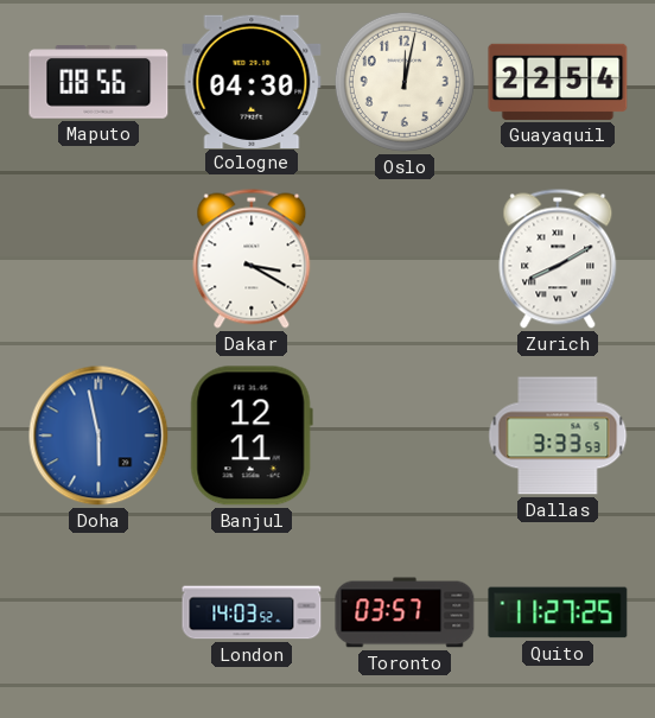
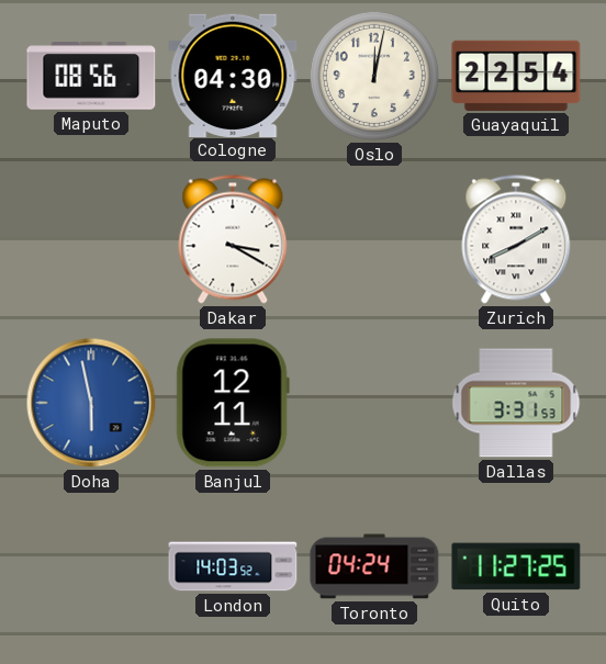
Dallas: 3:33 -> 3:31 (516, 403)
Toronto: 03:57 -> 04:24 (374, 566)
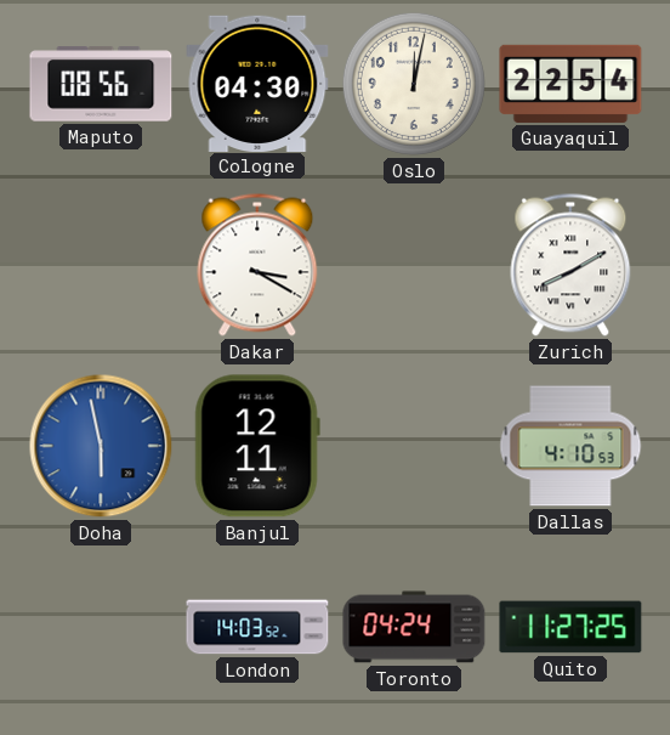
Dallas: 3:31 -> 4:10 (570, 446)
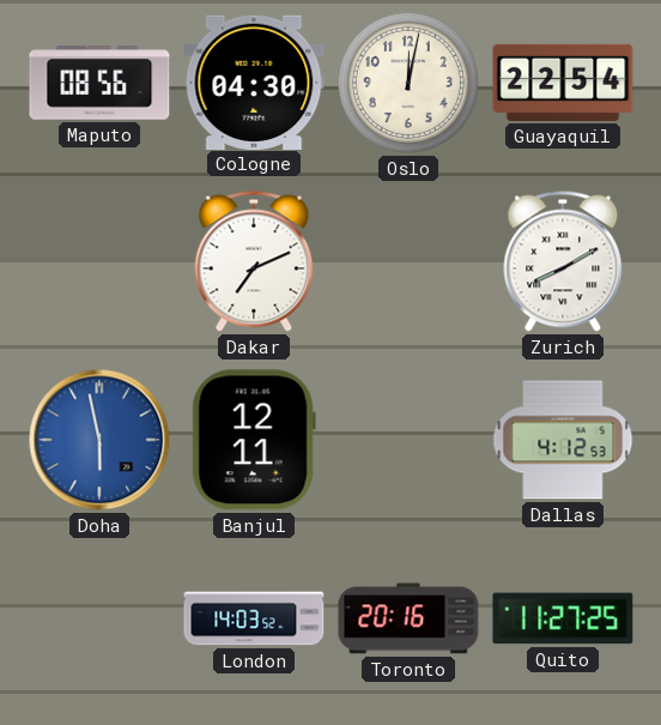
Dakar: 3:20 -> 7:11 (254, 261)
Dallas: 4:10 -> 4:12 (563, 440)
Toronto: 04:24 -> 20:16 (408, 618)
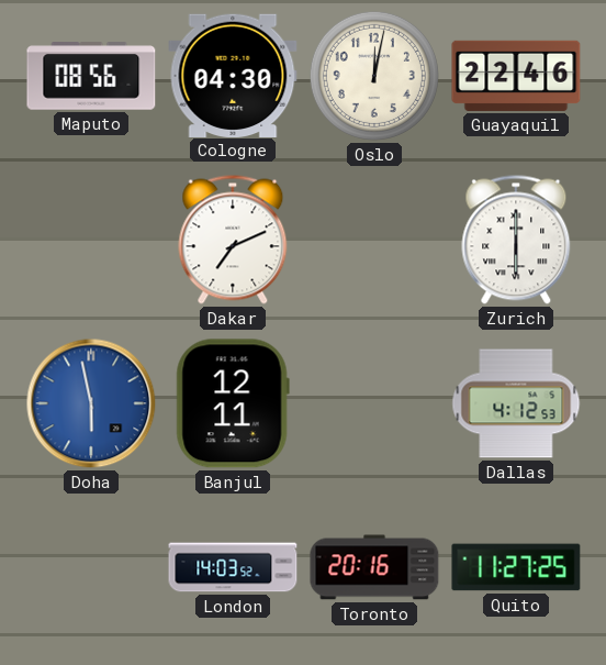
Guayaquil: 22:54 -> 22:46 (516, 76)
Zurich: 8:10 -> 6:00 (516, 240)
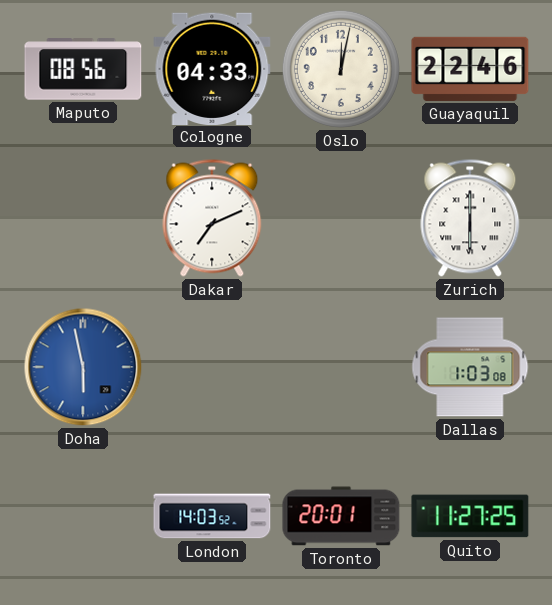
Cologne: 04:30 -> 04:33 (212, 68)
Banjul: 12:11 -> none (233, 403)
Dallas: 4:12 -> 1:03 (470, 367)
Toronto: 20:16 -> 20:01 (341, 516)
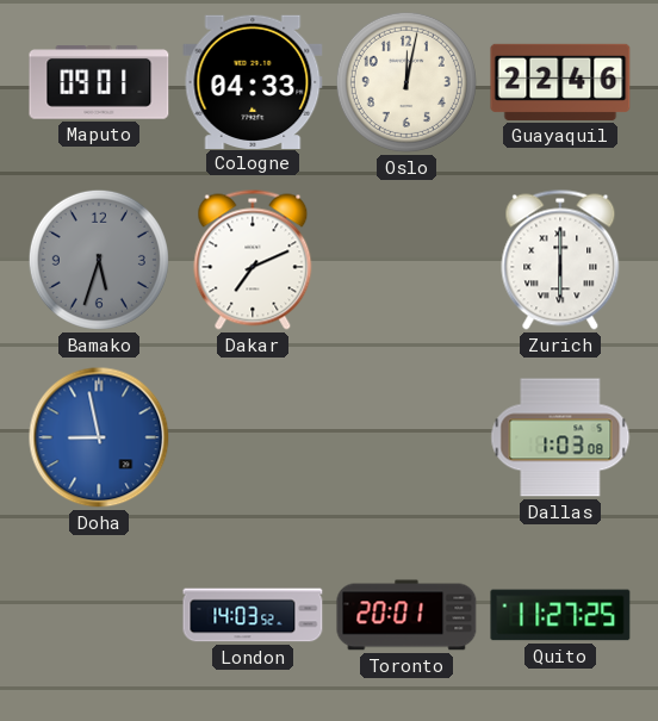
Maputo: 08:56 -> 09:01 (99, 82)
Bamako: none -> 5:33 (99, 260)
Doha: 5:58 -> 8:58 (99, 437)
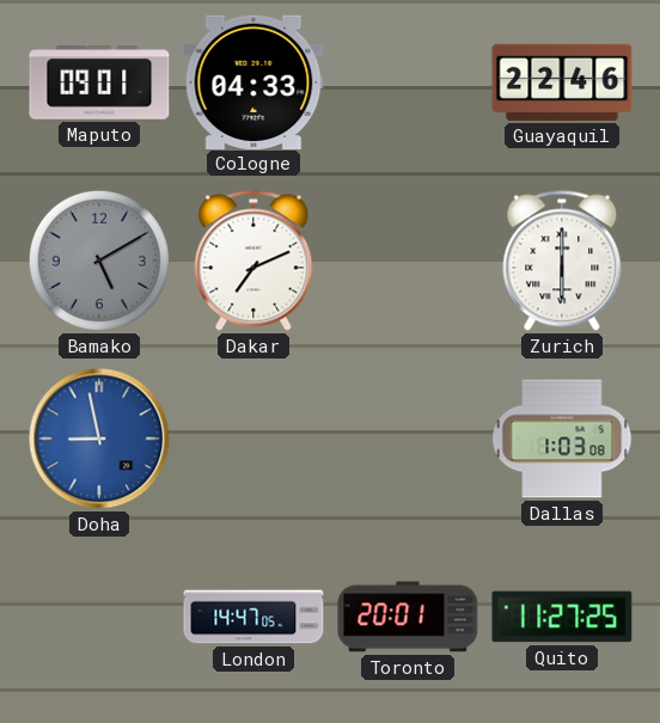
Oslo: 12:02 -> none (406, 82)
Bamako: 5:33 -> 5:10 (99, 261)
London: 14:03 -> 14:47 (253, 617)
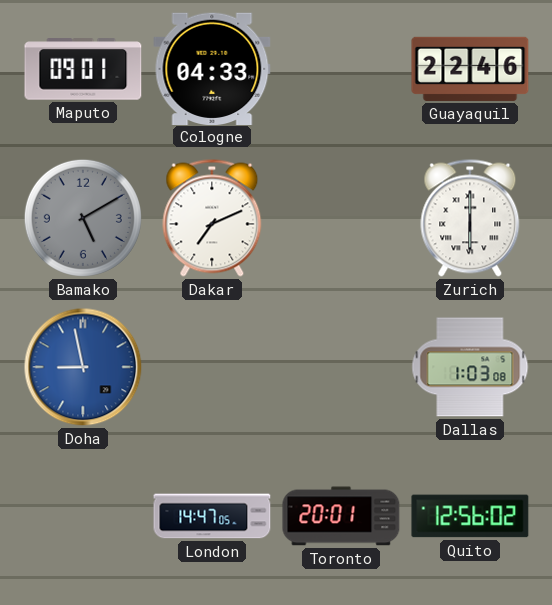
Quito: 11:27 -> 12:56 (470, 516)
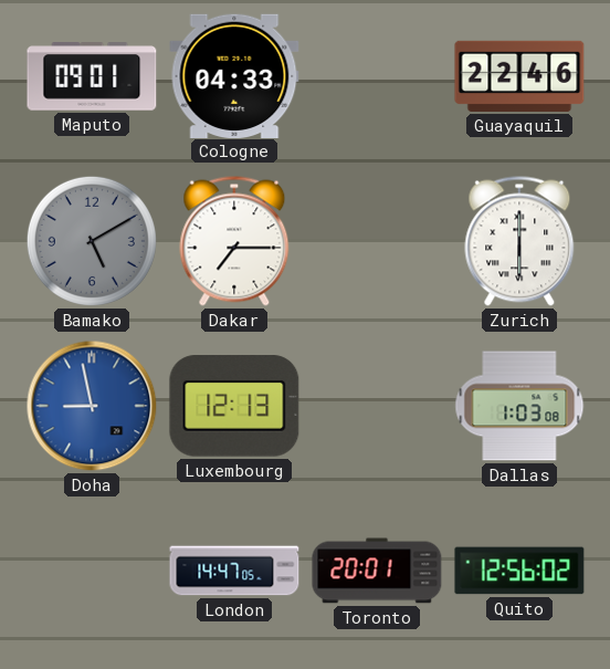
Dakar: 7:11 -> 7:15 (234, 241)
Luxembourg: none -> 12:13 (234, 406)
